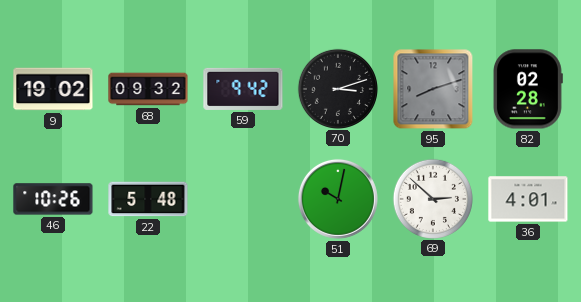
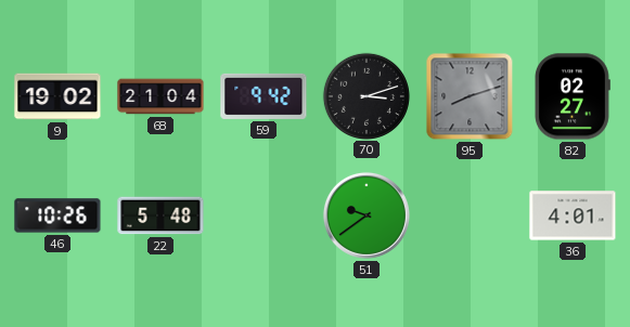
68: 09:32 -> 21:04 (160, 96)
82: 02:28 -> 02:27 (571, 96)
51: 10:02 -> 9:39 (367, 215)
69: 2:52 -> none (432, 198)
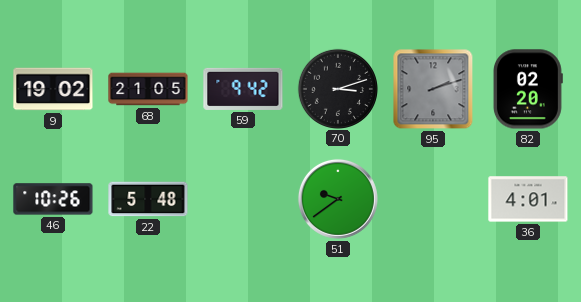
68: 21:04 -> 21:05 (148, 89)
95: 8:12 -> 2:12 (433, 89)
82: 02:27 -> 02:20 (527, 89)
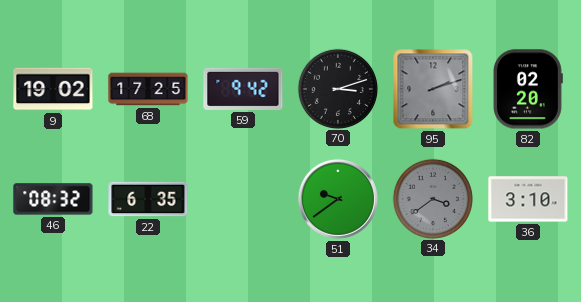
68: 21:05 -> 17:25 (148, 89)
46: 10:26 -> 08:32 (53, 199)
22: 5:48 -> 6:35 (148, 199)
34: none -> 3:39 (432, 198)
36: 4:01 -> 3:10 (528, 199)
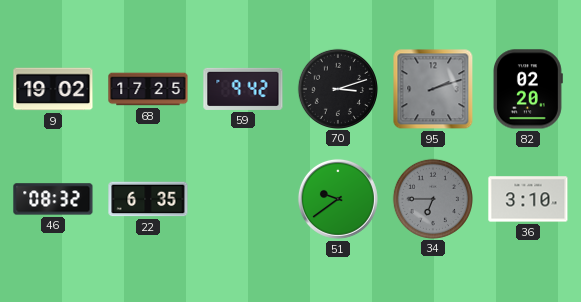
34: 3:39 -> 6:45 (432, 198)
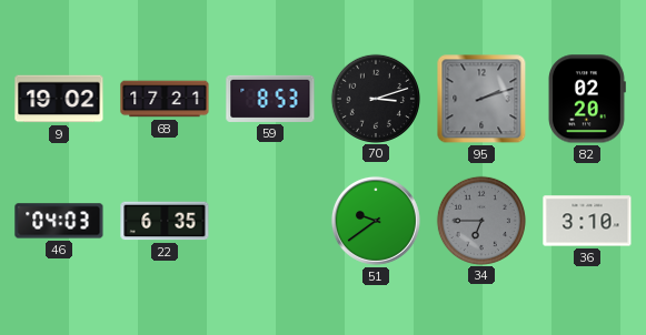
68: 17:25 -> 17:21 (165, 99)
59: 9:42 -> 8:53 (270, 99)
46: 08:32 -> 04:03 (59, 221)
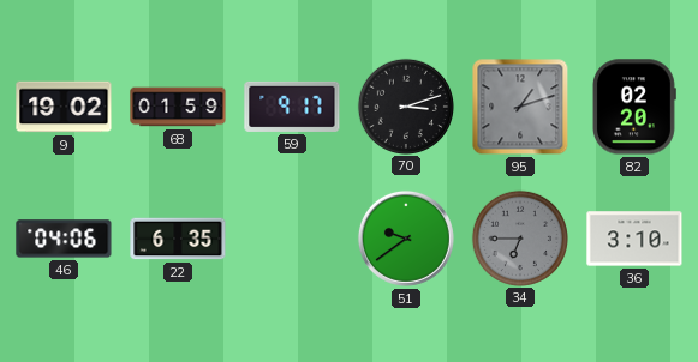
68: 17:21 -> 01:59 (178, 107)
59: 8:53 -> 9:17 (292, 107)
95: 2:12 -> 1:12 (520, 107)
46: 04:03 -> 04:06 (64, 239)
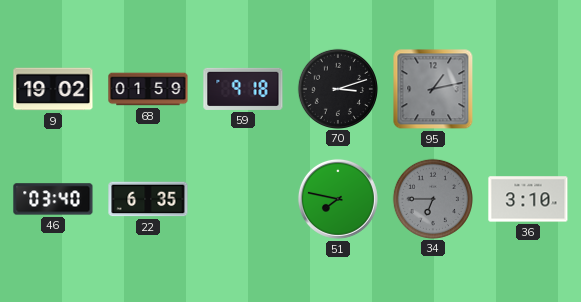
59: 9:17 -> 9:18 (243, 89)
95: 1:12 -> 1:13 (433, 89)
82: 02:20 -> none (633, 107)
46: 04:06 -> 03:40 (53, 199)
51: 9:39 -> 7:47 (338, 199)
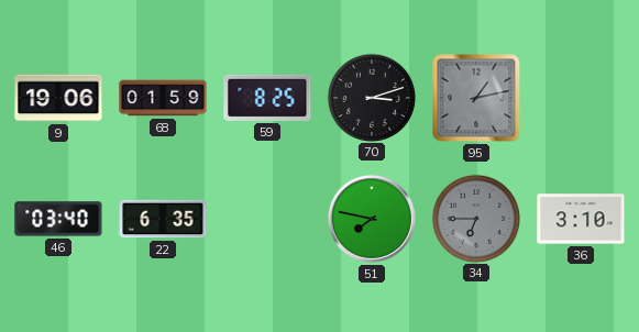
9: 19:02 -> 19:06 (58, 98)
59: 9:18 -> 8:25 (267, 98)
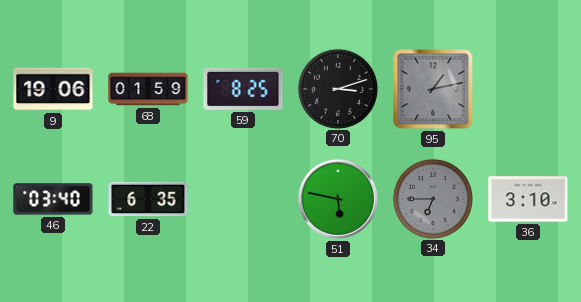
51: 7:47 -> 5:47 (338, 199)
